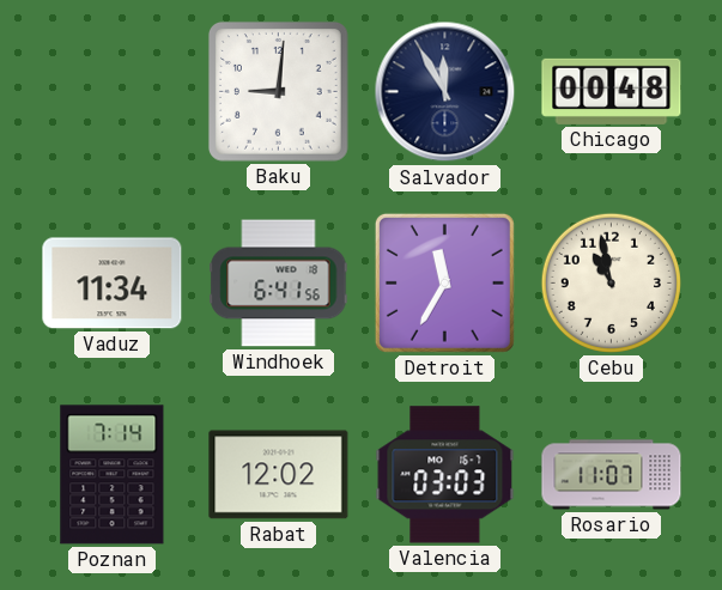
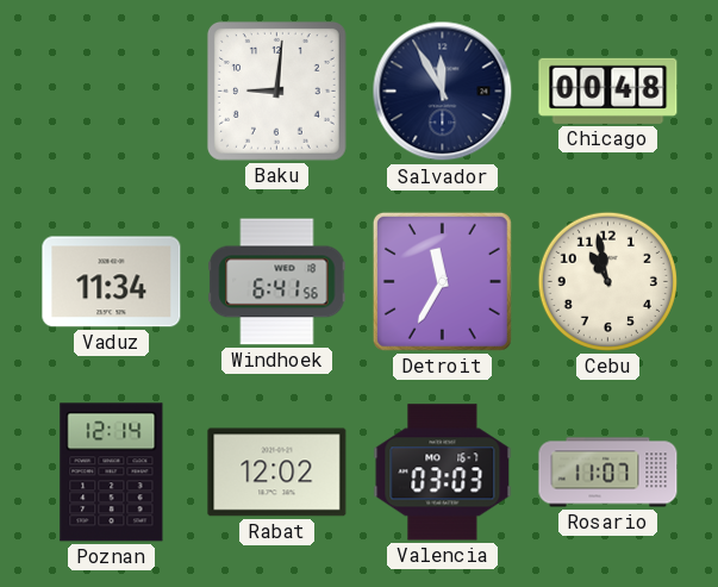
Poznan: 7:14 -> 12:14 (112, 473)
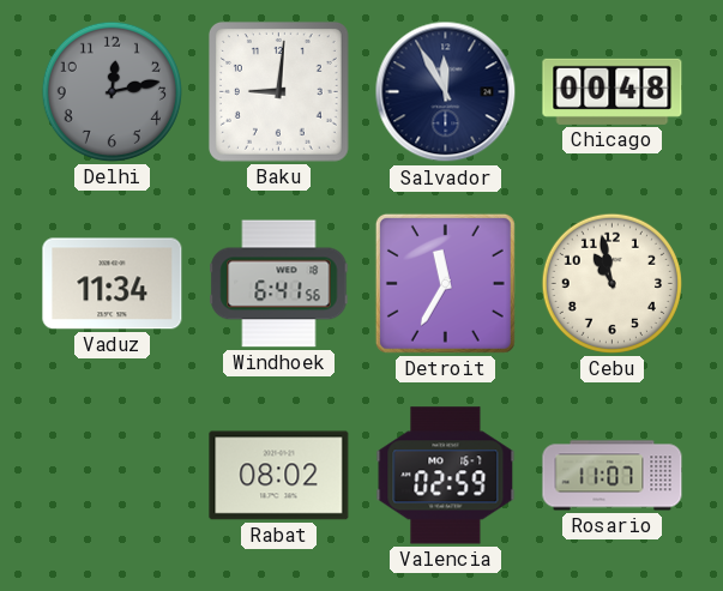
Delhi: none -> 12:13 (112, 91)
Poznan: 12:14 -> none (112, 473)
Rabat: 12:02 -> 08:02 (279, 476)
Valencia: 03:03 -> 02:59 (446, 476)
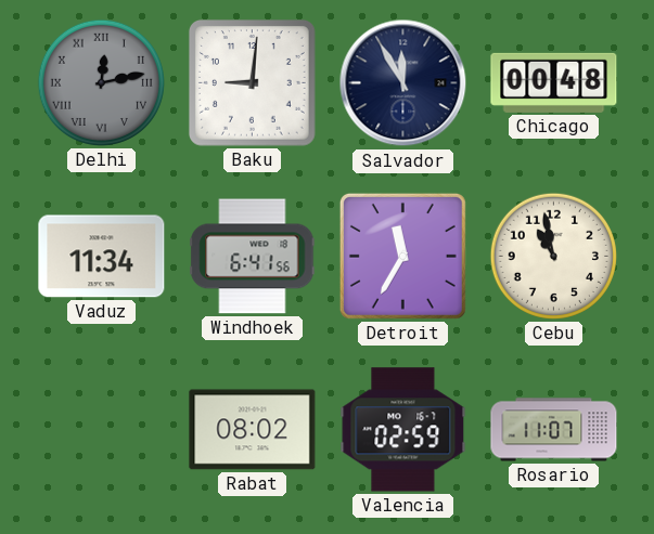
Delhi numerals: Arabic -> Roman (101, 82)
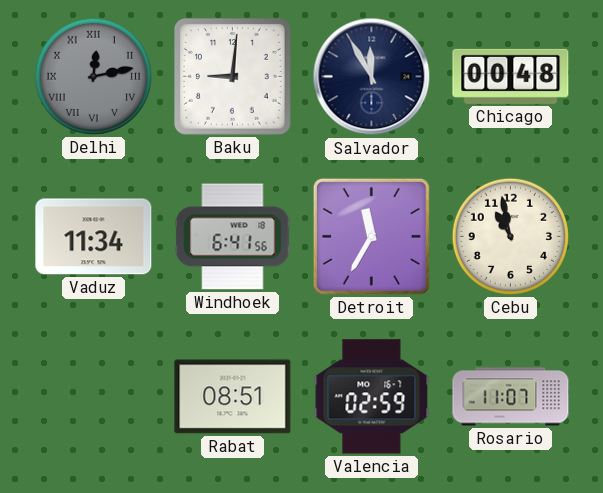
Rabat: 08:02 -> 08:51 (233, 397)
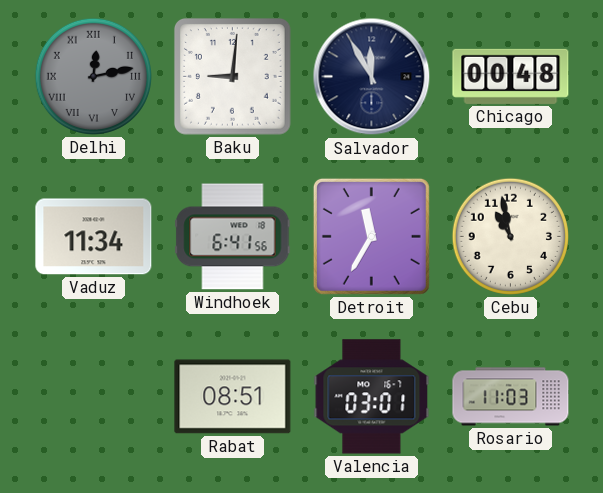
Valencia: 02:59 -> 03:01 (372, 397)
Rosario: 11:07 -> 11:03 (511, 397)
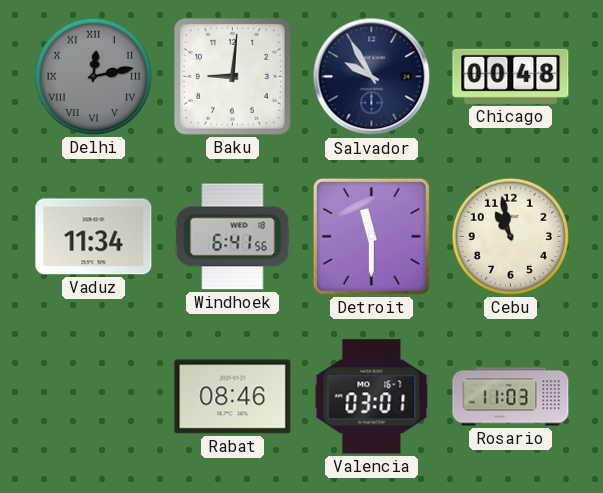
Salvador: 11:55 -> 9:55 (372, 77)
Detroit: 11:35 -> 11:30 (371, 236)
Rabat: 08:51 -> 08:46 (233, 397)
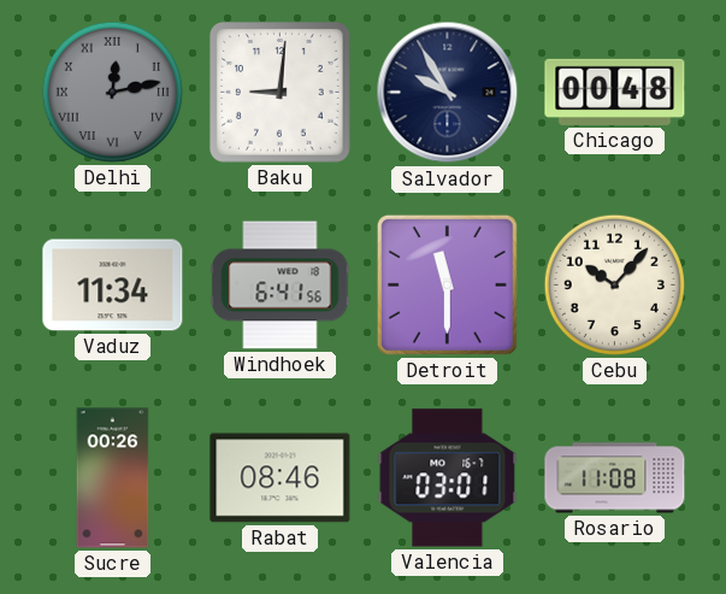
Cebu: 10:58 -> 10:07 (614, 284)
Sucre: none -> 00:26 (113, 478)
Rosario: 11:03 -> 11:08 (615, 478)
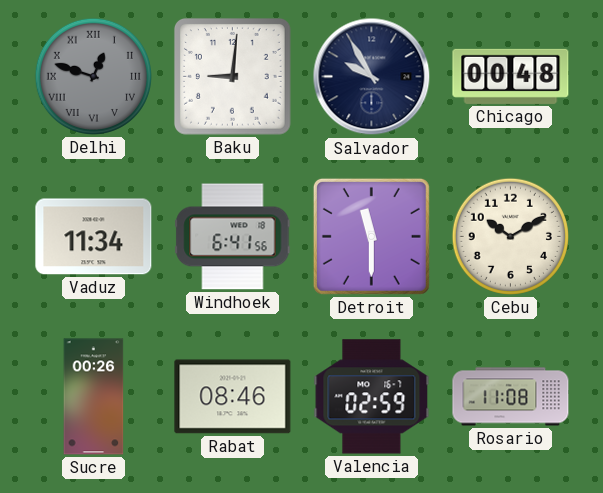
Delhi: 12:13 -> 12:48 (93, 76)
Cebu: 10:07 -> 10:10 (510, 236)
Valencia: 03:01 -> 02:59 (372, 397)
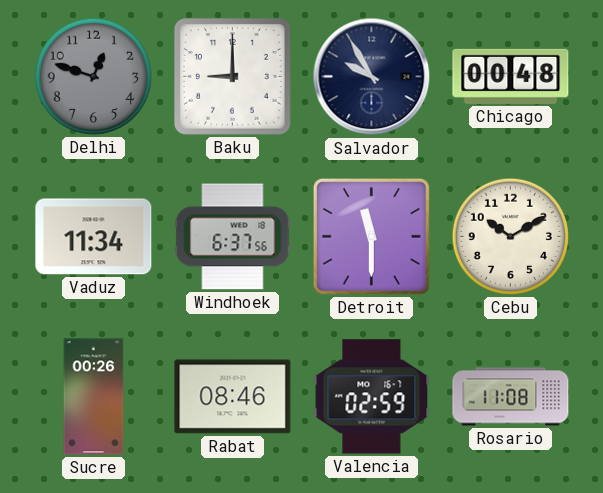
Delhi numerals: Roman -> Arabic (93, 76)
Baku: 9:01 -> 9:00 (232, 76)
Windhoek: 6:41 -> 6:37 (233, 237)
